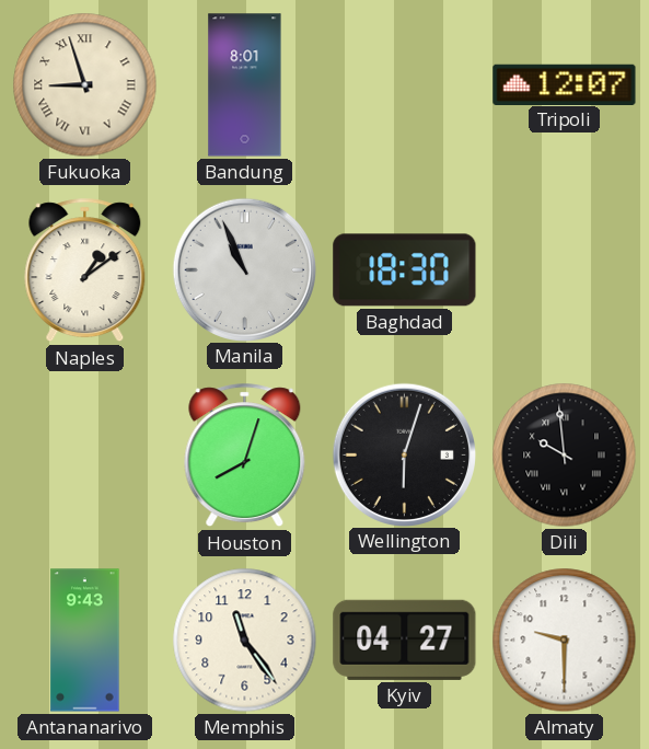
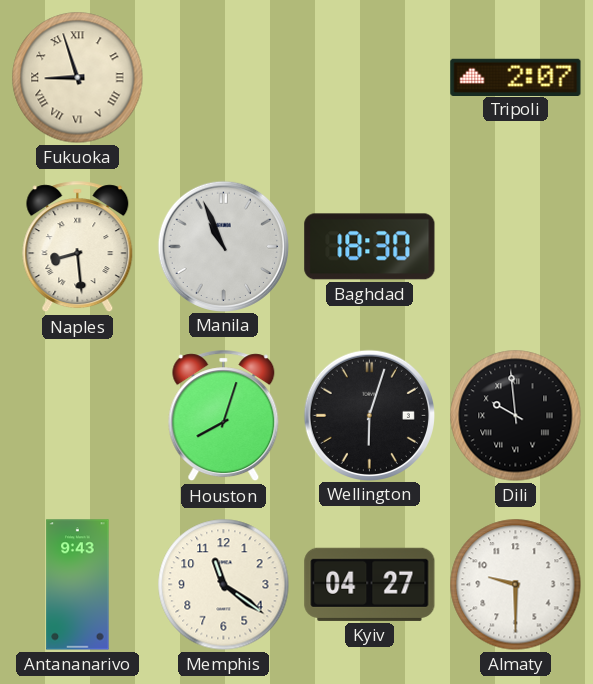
Bandung: 8:01 -> none (245, 85)
Tripoli: 12:07 -> 2:07 (516, 77)
Naples: 1:09 -> 8:29 (78, 247)
Memphis: 11:24 -> 11:21 (224, 585)
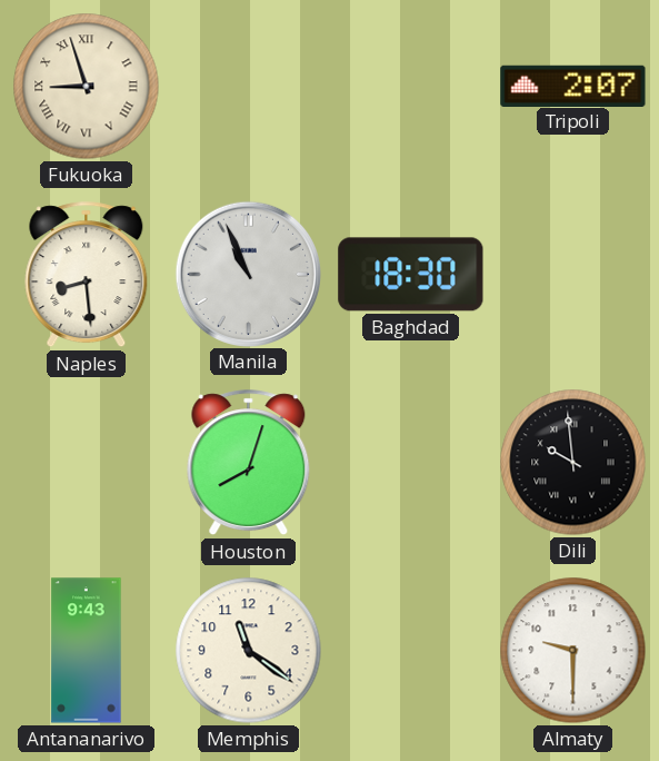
Wellington: 6:03 -> none (369, 415)
Kyiv: 04:27 -> none (370, 584)
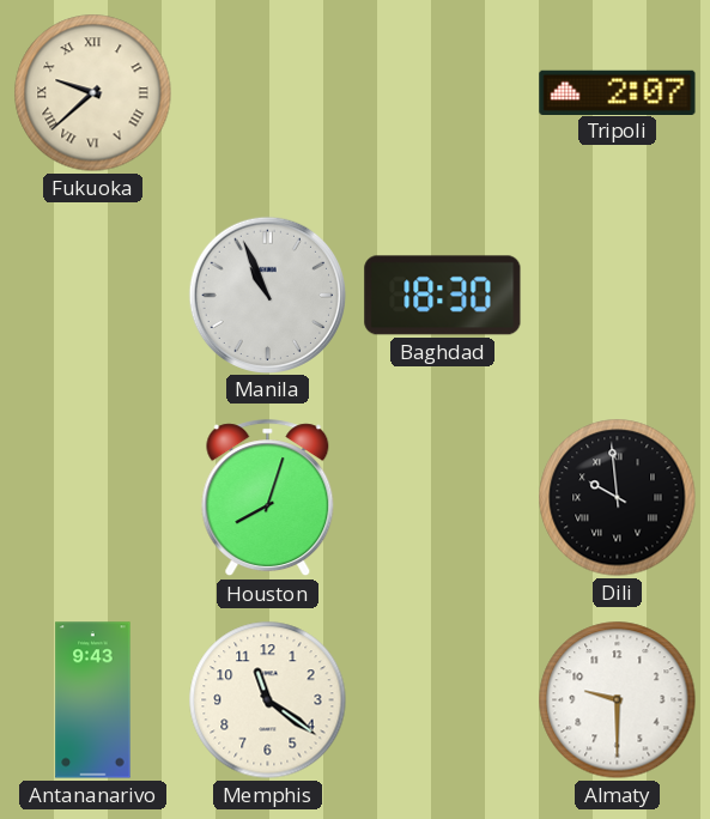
Fukuoka: 8:57 -> 9:38 (93, 93)
Naples: 8:29 -> none (87, 275)
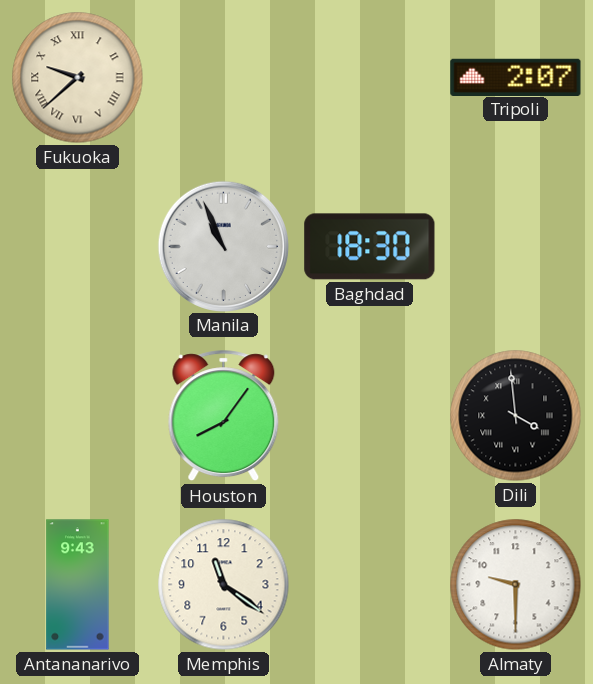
Houston: 8:03 -> 8:06 (224, 416)
Dili: 9:59 -> 3:59 (516, 416)
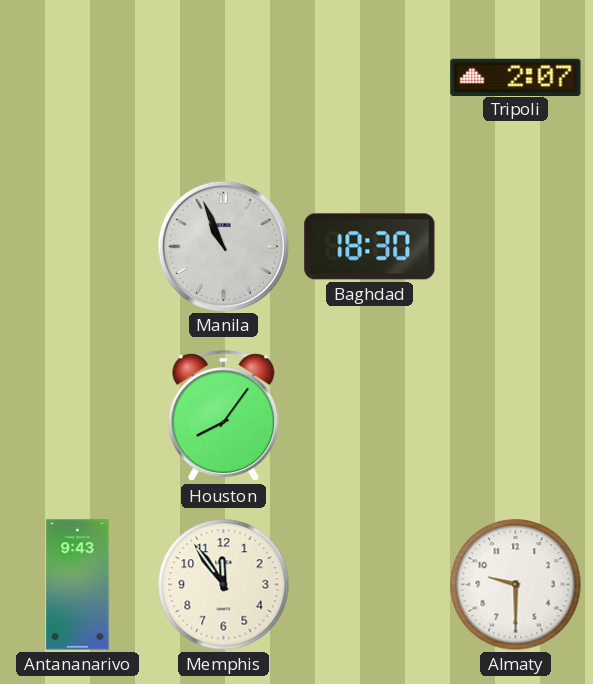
Fukuoka: 9:38 -> none (78, 78)
Dili: 3:59 -> none (516, 416)
Memphis: 11:21 -> 11:54 (224, 585)
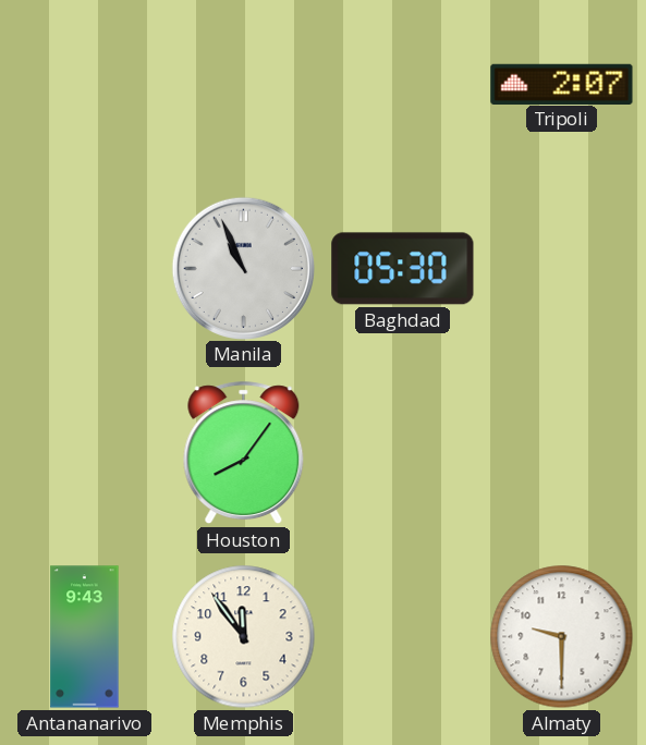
Baghdad: 18:30 -> 05:30 (403, 269)
